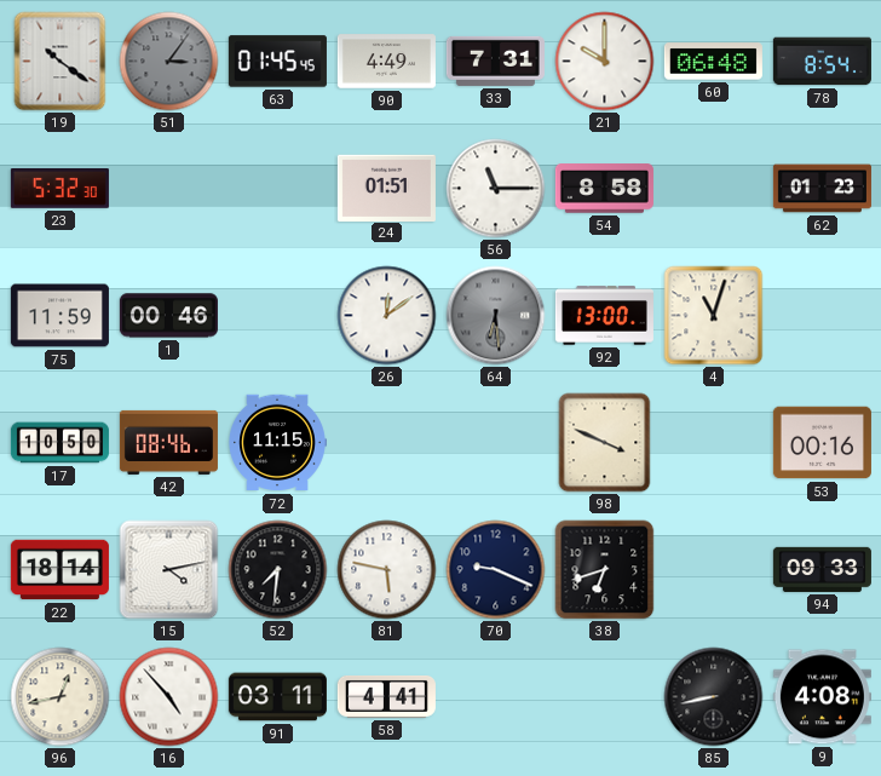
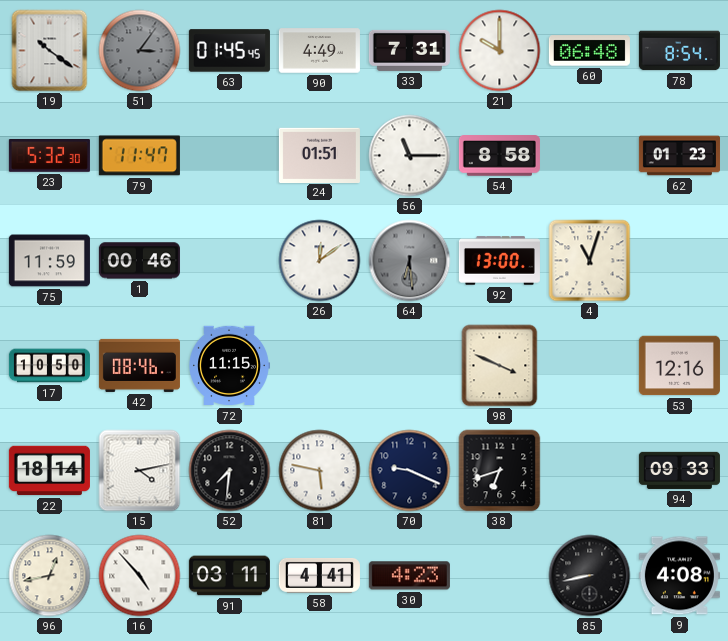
79: none -> 11:47 (139, 156)
53: 00:16 -> 12:16 (679, 366)
30: none -> 4:23 (409, 576)
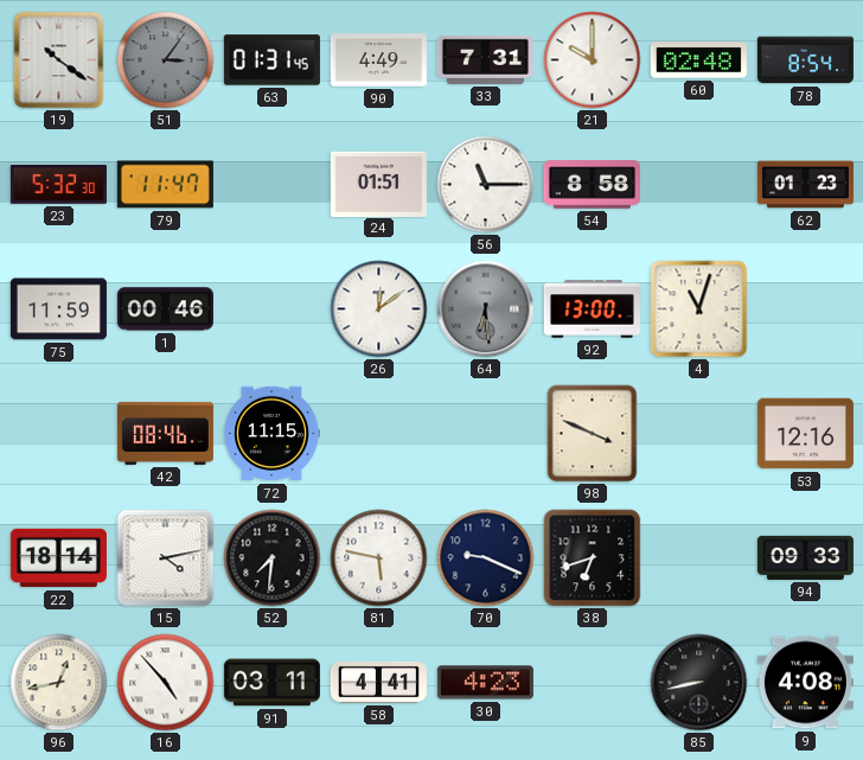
63: 01:45 -> 01:31 (271, 60)
60: 06:48 -> 02:48 (698, 60)
17: 10:50 -> none (49, 366)
